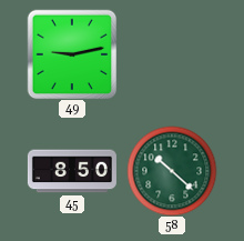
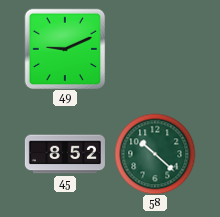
49: 9:13 -> 9:11 (65, 49)
45: 8:50 -> 8:52 (65, 154)
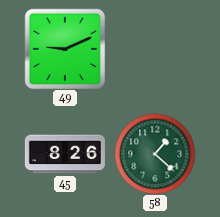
45: 8:52 -> 8:26 (65, 154)
58: 10:22 -> 1:22 (155, 154)
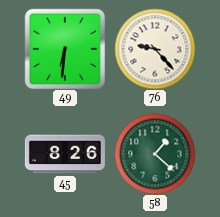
49: 9:11 -> 6:31 (65, 49)
76: none -> 9:23 (155, 49)
